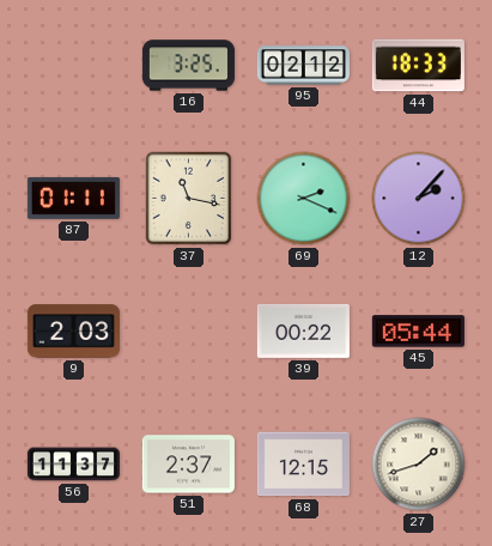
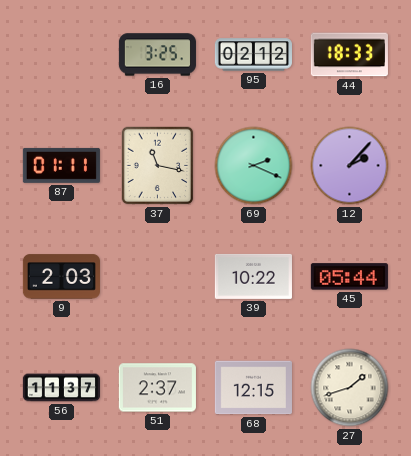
39: 00:22 -> 10:22 (253, 276)
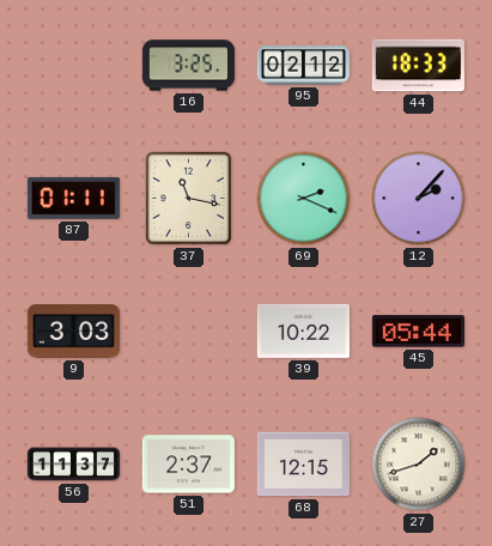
9: 2:03 -> 3:03 (73, 332)
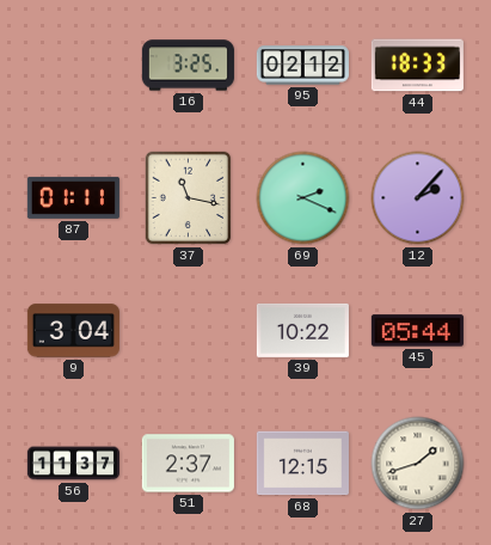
9: 3:03 -> 3:04 (73, 331)
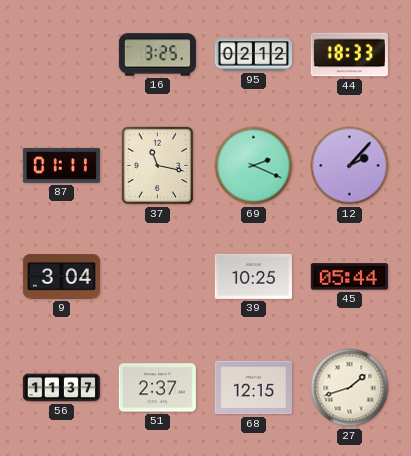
39: 10:22 -> 10:25 (253, 276)
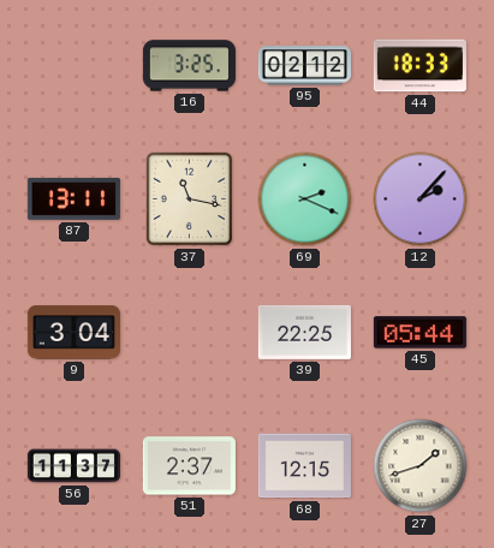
87: 01:11 -> 13:11 (73, 198)
39: 10:25 -> 22:25 (304, 332)
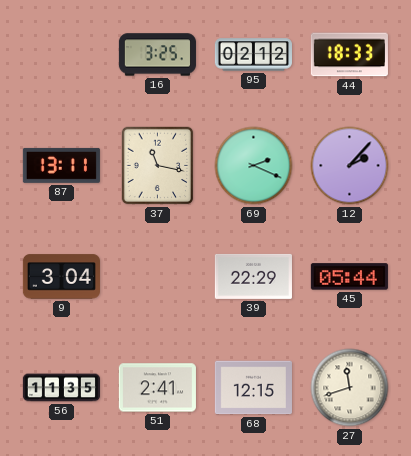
39: 22:25 -> 22:29 (253, 276)
56: 11:37 -> 11:35 (61, 388)
51: 2:37 -> 2:41 (157, 388)
27: 1:42 -> 11:42 (350, 388)
